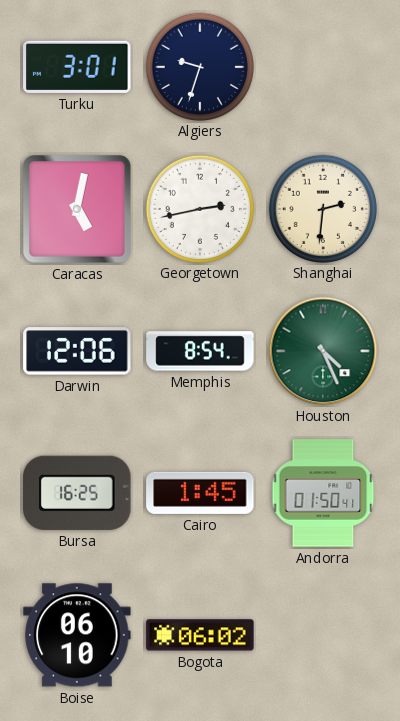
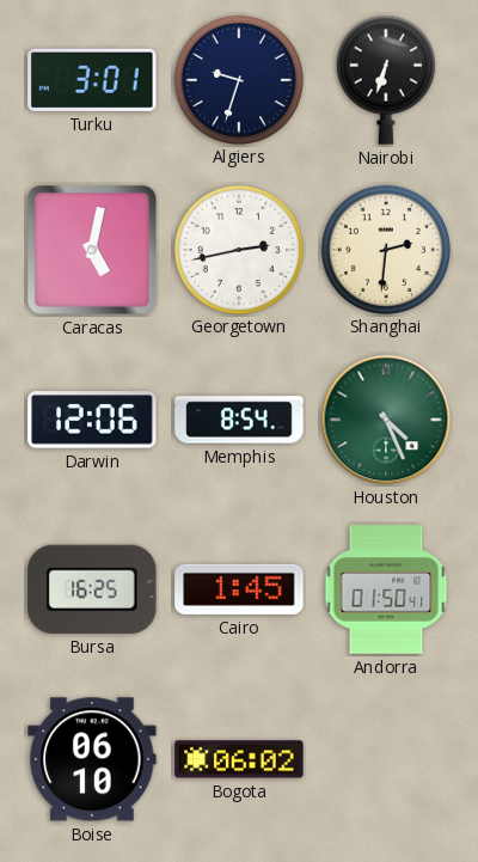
Nairobi: none -> 6:33 (386, 80)
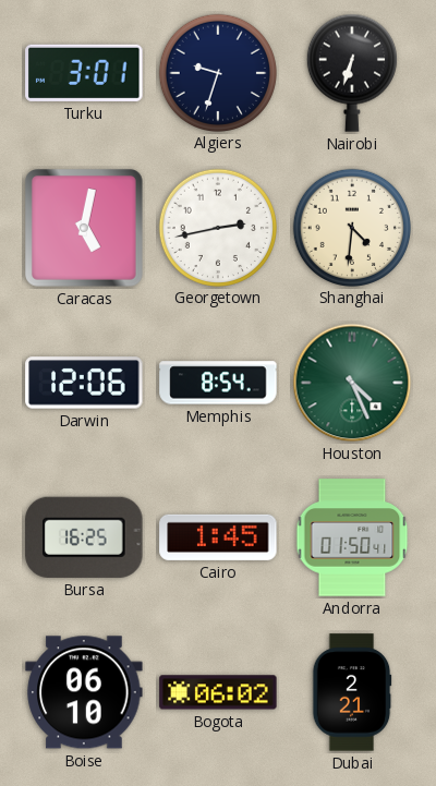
Shanghai: 2:31 -> 4:31 (351, 227)
Dubai: none -> 2:21 (352, 692)
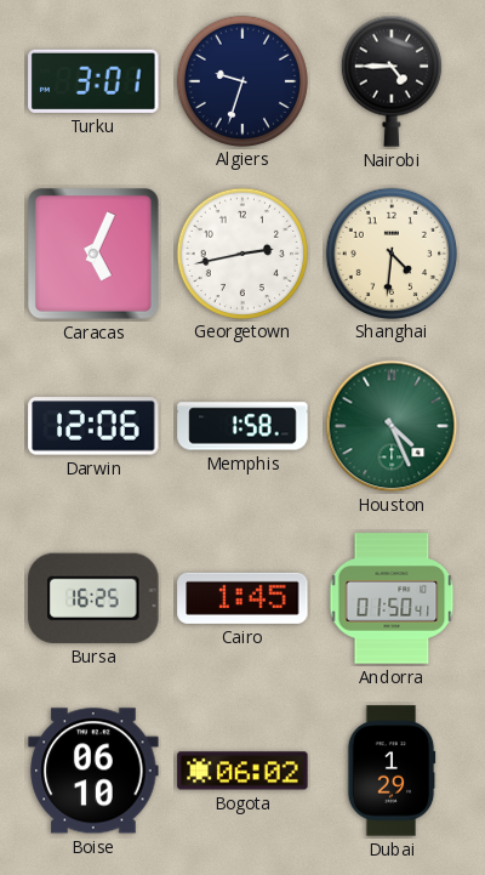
Nairobi: 6:33 -> 4:45 (392, 81)
Caracas: 5:02 -> 5:04 (95, 255)
Memphis: 8:54 -> 1:58 (242, 426)
Dubai: 2:21 -> 1:29 (392, 771)
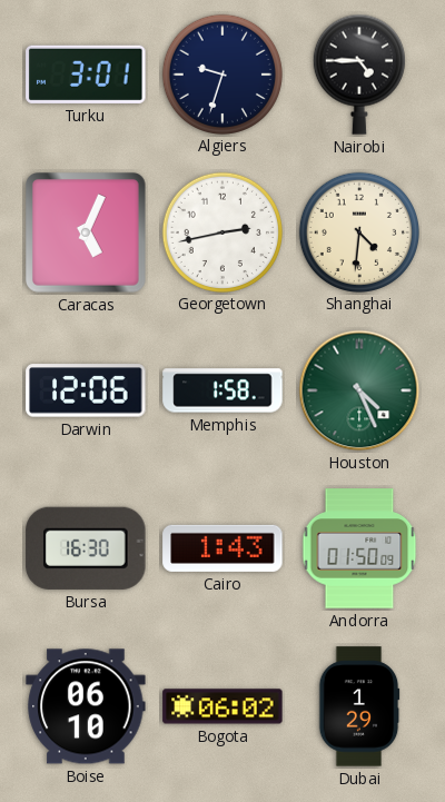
Bursa: 16:25 -> 16:30 (86, 548)
Cairo: 1:45 -> 1:43 (222, 548)
Andorra: 01:50:41 -> 01:50:09 (359, 548)
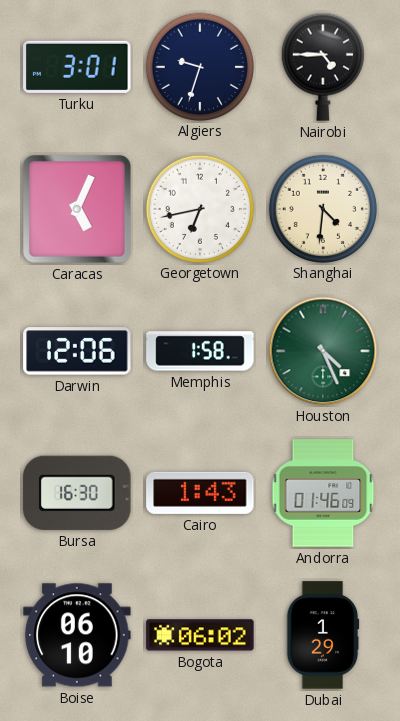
Georgetown: 2:43 -> 6:43 (199, 208)
Andorra: 01:50 -> 01:46 (323, 493)
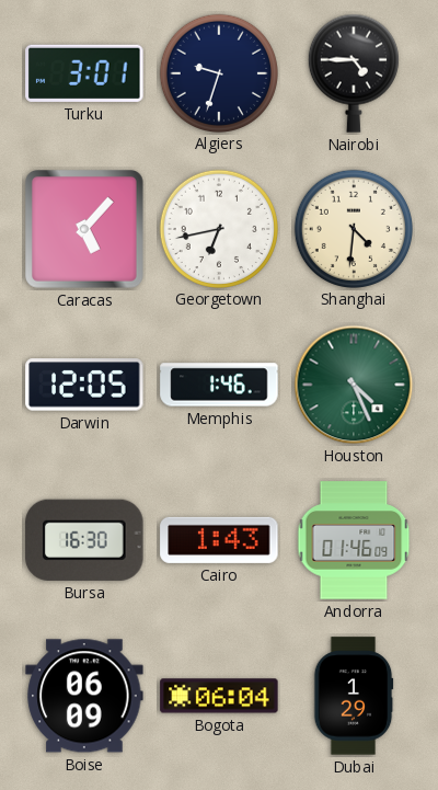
Caracas: 5:04 -> 5:07 (85, 230)
Darwin: 12:06 -> 12:05 (84, 385)
Memphis: 1:58 -> 1:46 (219, 385)
Boise: 06:10 -> 06:09 (84, 696)
Bogota: 06:02 -> 06:04 (219, 696)
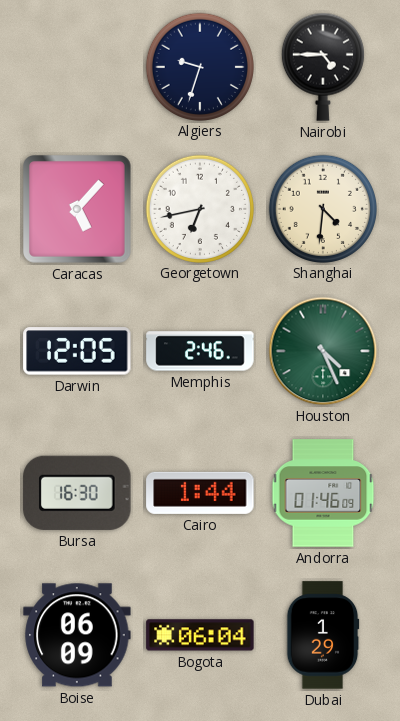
Turku: 3:01 -> none (84, 73)
Memphis: 1:46 -> 2:46 (200, 351)
Cairo: 1:43 -> 1:44 (200, 493)
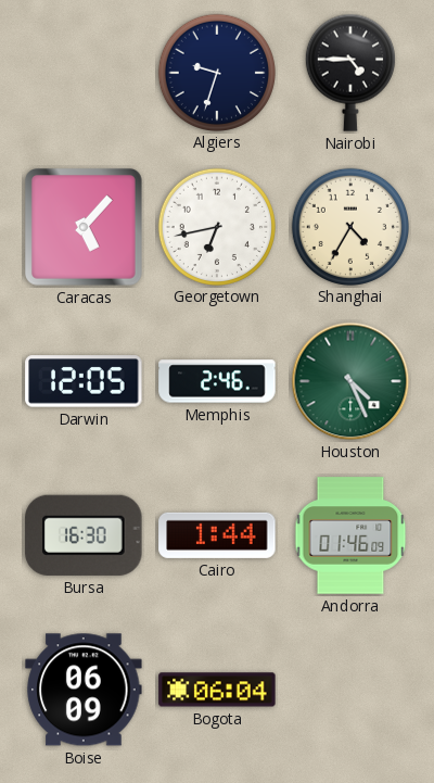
Shanghai: 4:31 -> 4:35 (349, 226)
Dubai: 1:29 -> none (323, 635)
